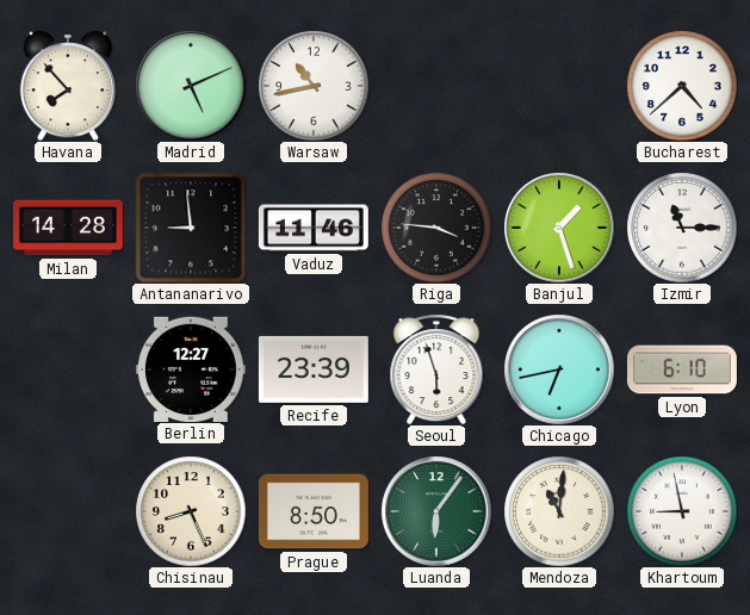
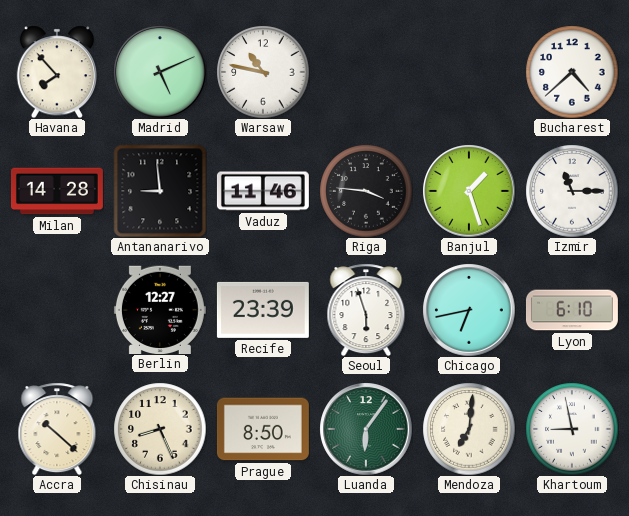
Warsaw: 10:43 -> 10:47 (263, 72)
Accra: none -> 10:22 (57, 429)
Mendoza: 11:01 -> 7:01 (469, 429)
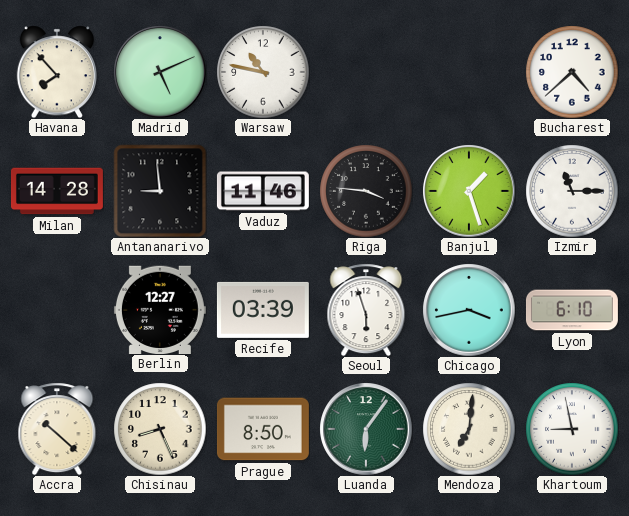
Recife: 23:39 -> 03:39 (263, 310)
Chicago: 6:43 -> 3:43 (469, 310)
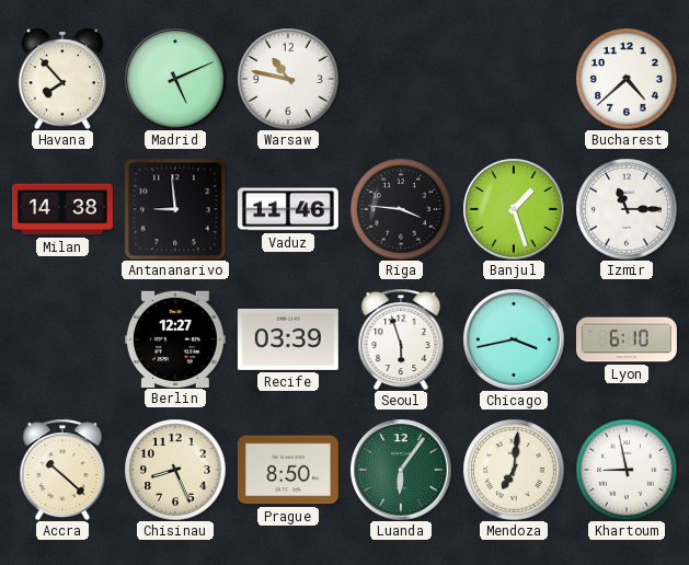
Milan: 14:28 -> 14:38 (62, 209)
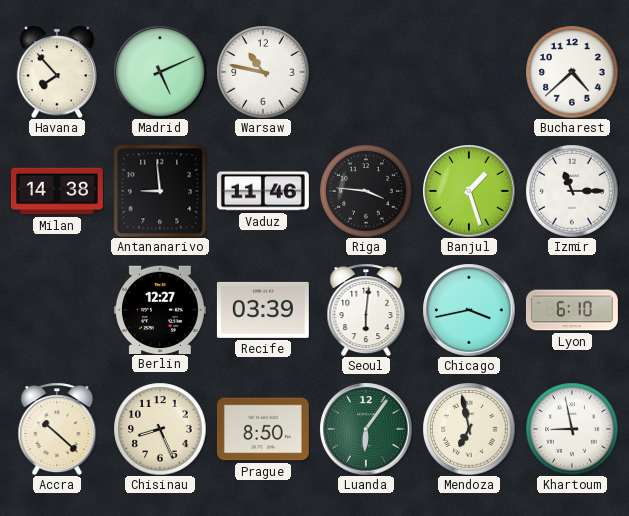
Seoul: 5:57 -> 6:01 (366, 310)
Mendoza: 7:01 -> 6:58 (469, 429)
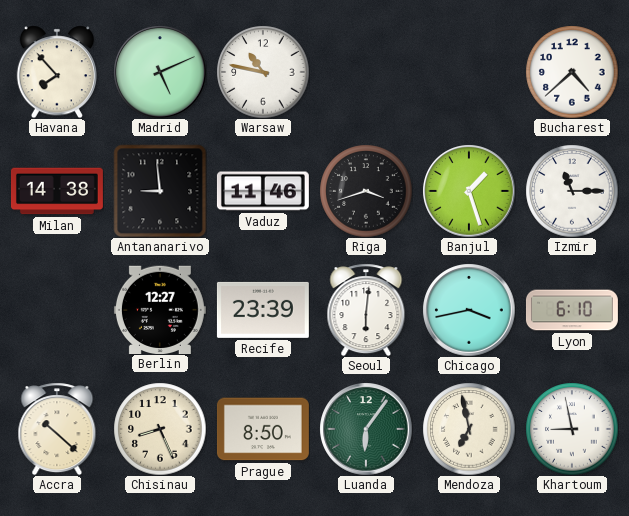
Riga: 3:46 -> 3:42 (366, 191)
Recife: 03:39 -> 23:39 (263, 310)
